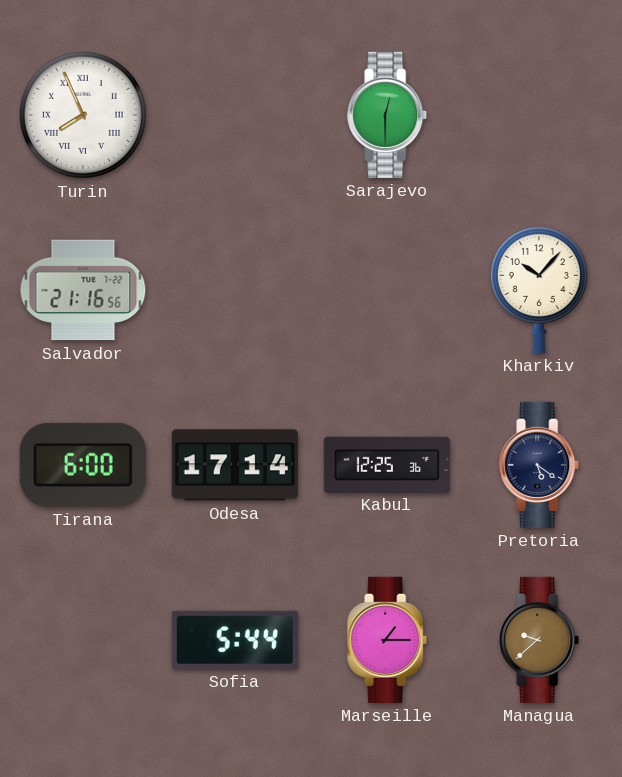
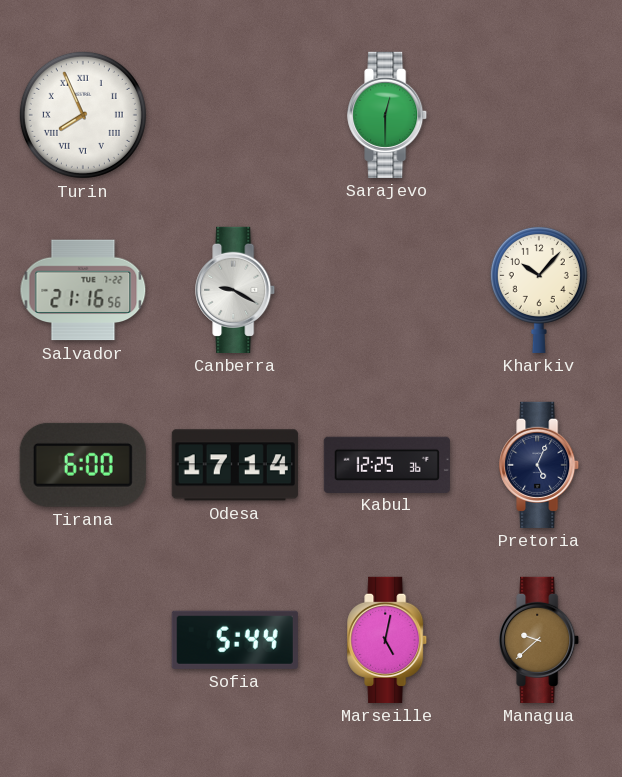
Canberra: none -> 9:20 (236, 290)
Pretoria: 5:21 -> 5:04 (540, 465)
Marseille: 1:15 -> 5:02 (388, 640)
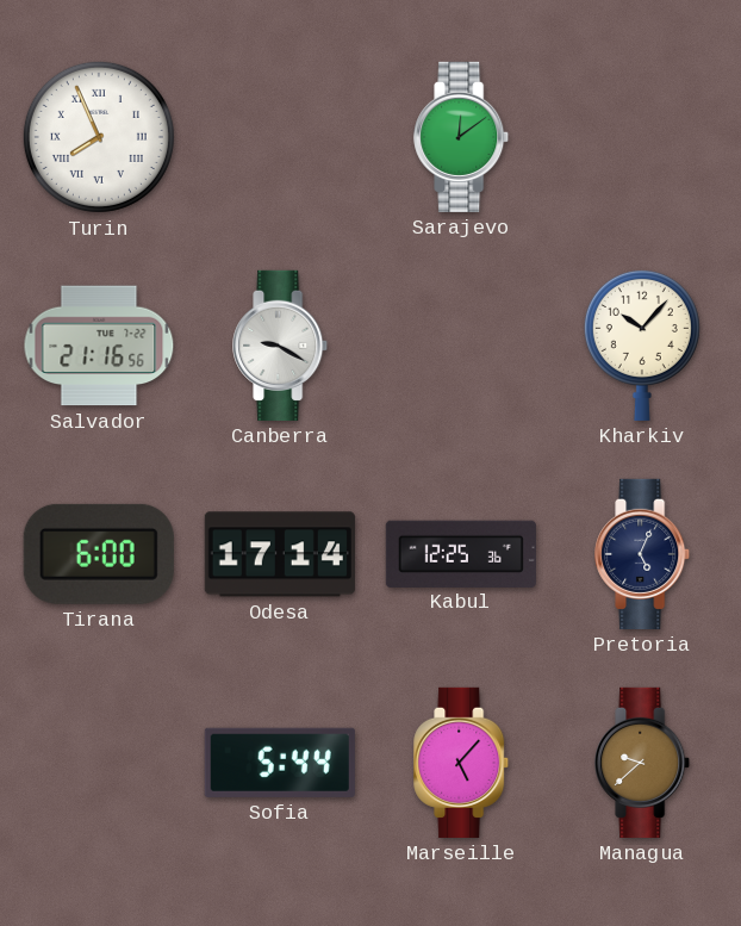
Sarajevo: 12:30 -> 12:09 (462, 137)
Marseille: 5:02 -> 5:07 (462, 763)
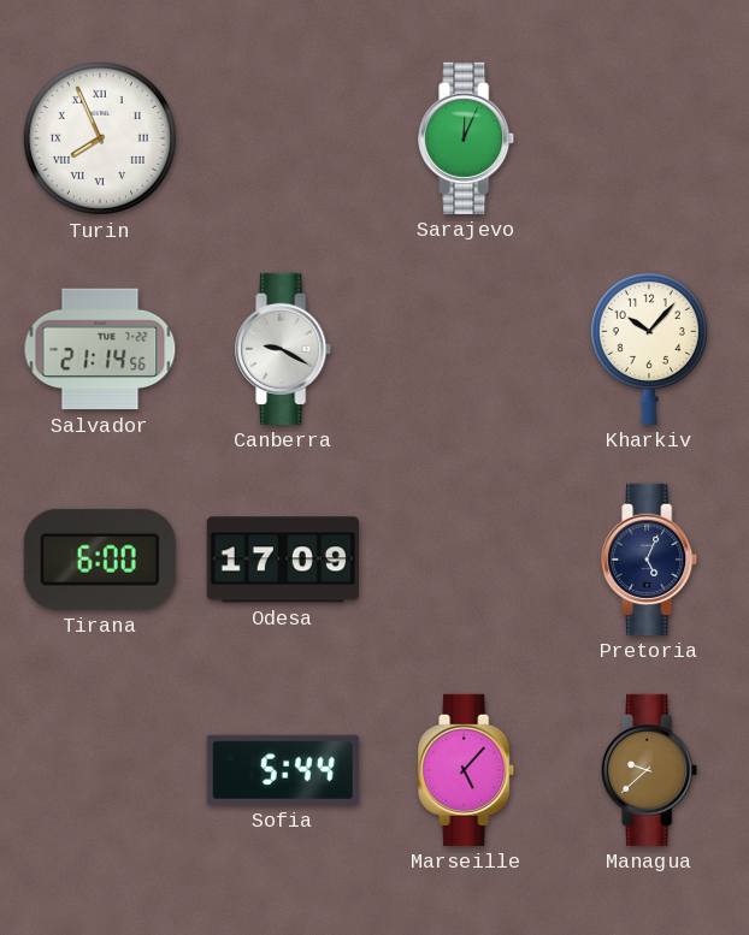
Sarajevo: 12:09 -> 12:04 (467, 138)
Salvador: 21:16 -> 21:14 (100, 349)
Odesa: 17:14 -> 17:09 (283, 560)
Kabul: 12:25 -> none (461, 553)
